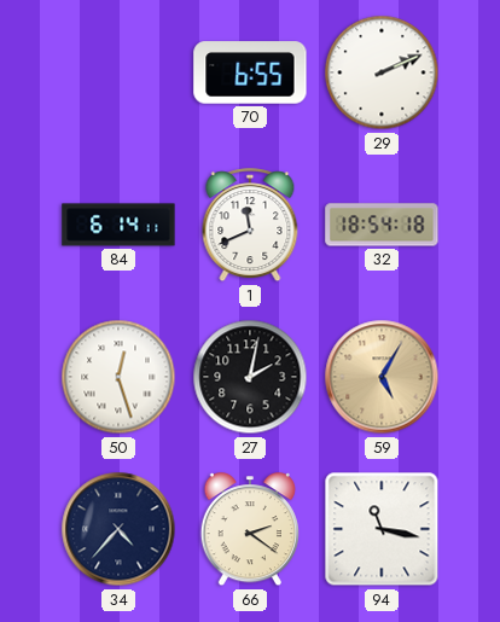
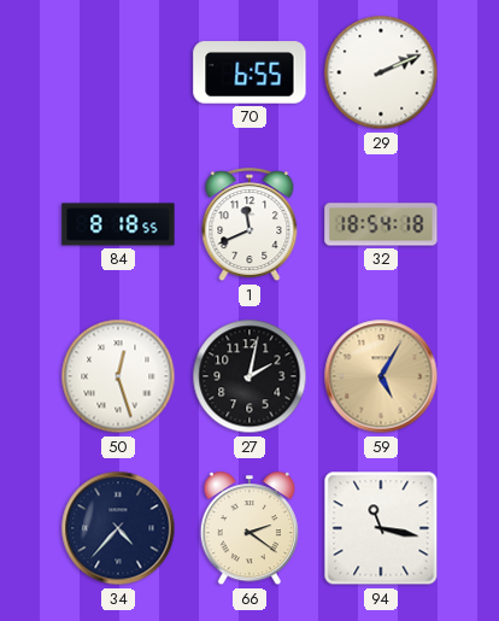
84: 6:14 -> 8:18 (118, 224)
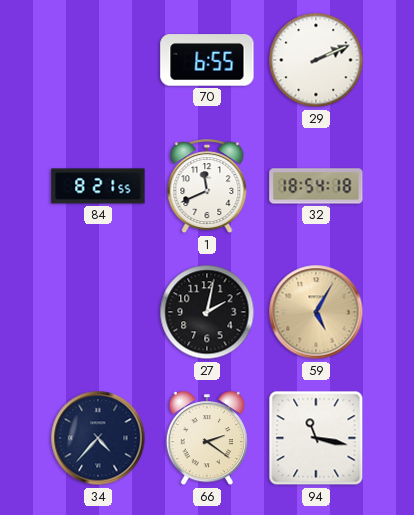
84: 8:18 -> 8:21 (98, 186)
50: 12:27 -> none (118, 376)
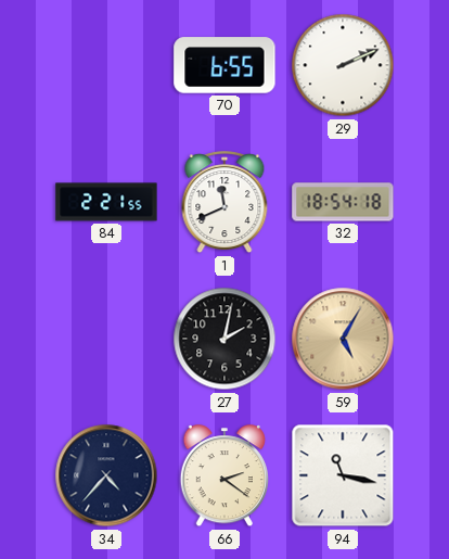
84: 8:21 -> 2:21 (106, 202)
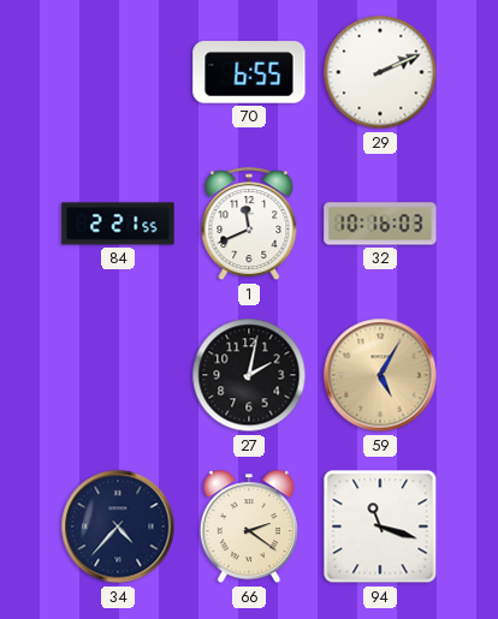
32: 18:54 -> 10:16 (380, 224)
94: 11:17 -> 11:18 (380, 526)
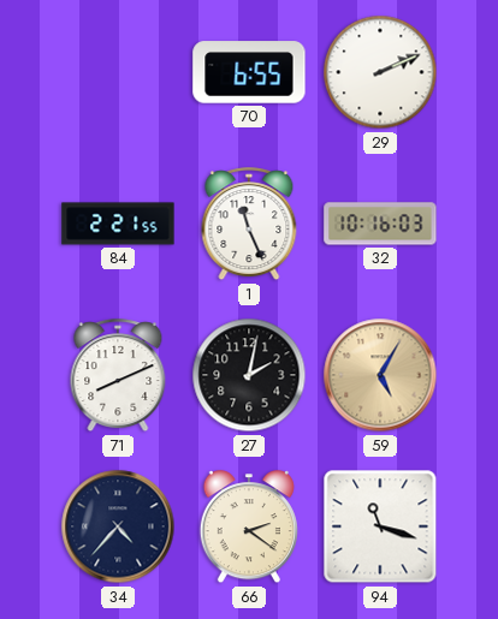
1: 11:41 -> 11:26 (249, 225)
71: none -> 8:11 (118, 376)
